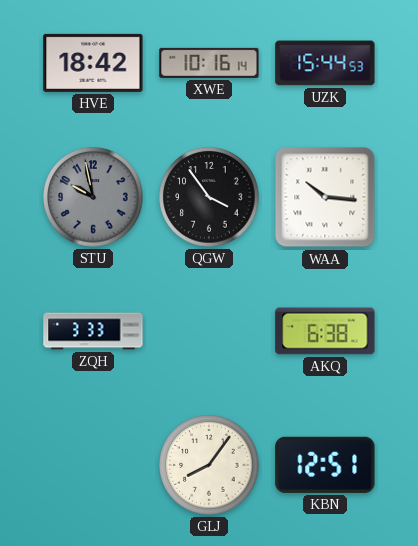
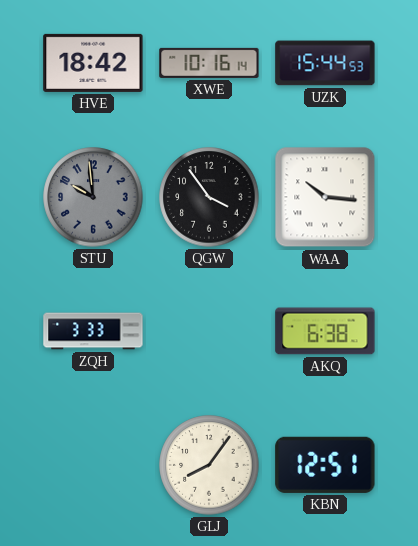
STU: 9:58 -> 9:59 (93, 197)
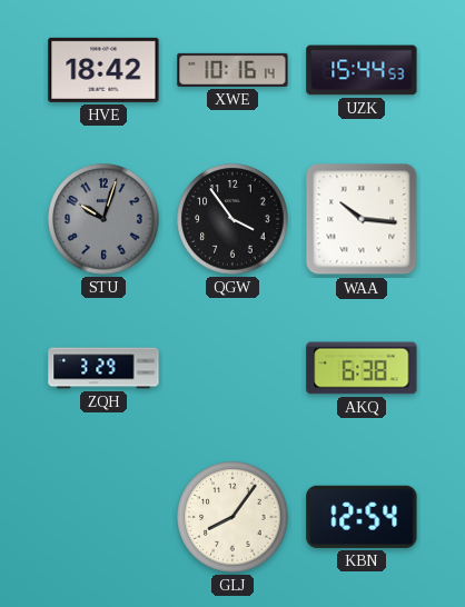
STU: 9:59 -> 10:03 (103, 219)
ZQH: 3:33 -> 3:29 (103, 368)
KBN: 12:51 -> 12:54 (362, 517)
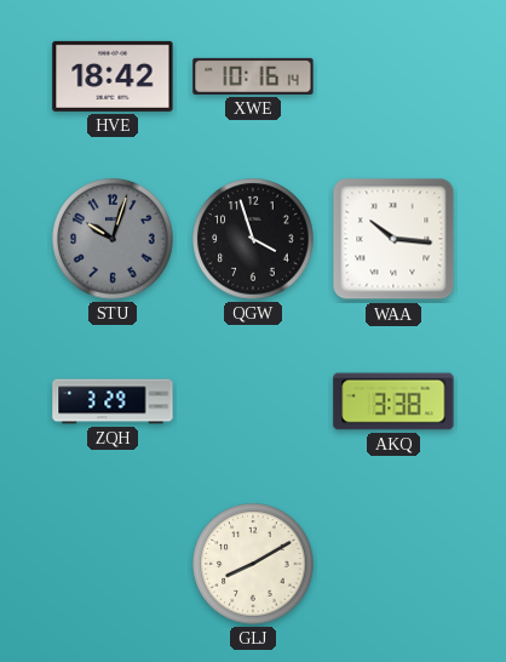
UZK: 15:44 -> none (362, 70)
QGW: 3:54 -> 3:57 (253, 239)
AKQ: 6:38 -> 3:38 (393, 401)
GLJ: 8:06 -> 8:10 (253, 564)
KBN: 12:54 -> none (362, 517)
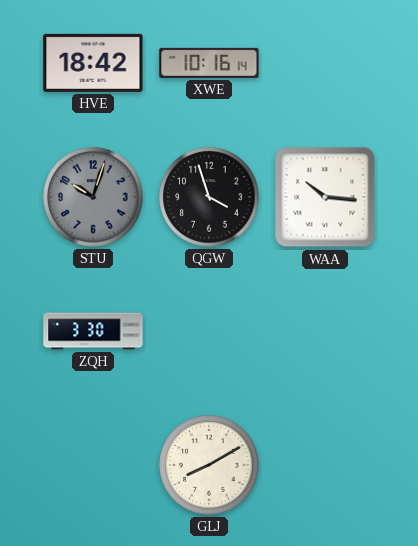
ZQH: 3:29 -> 3:30 (93, 331)
AKQ: 3:38 -> none (393, 401)
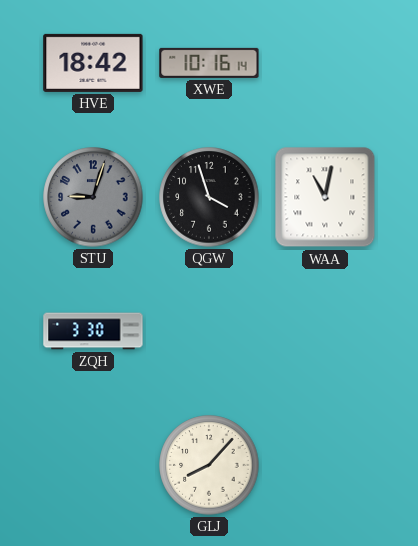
STU: 10:03 -> 9:03 (93, 197)
WAA: 10:16 -> 11:02 (325, 197)
GLJ: 8:10 -> 8:07 (209, 465)
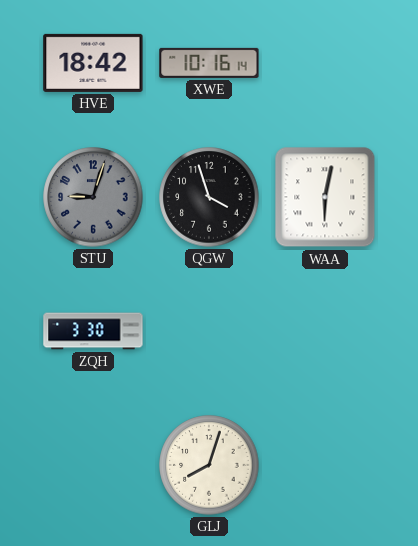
WAA: 11:02 -> 6:02 (325, 197)
GLJ: 8:07 -> 8:03 (209, 465)
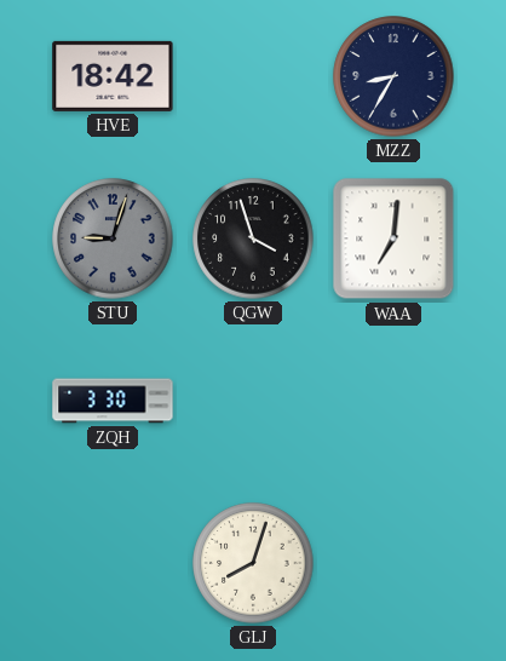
XWE: 10:16 -> none (209, 63)
MZZ: none -> 8:35 (393, 76)
WAA: 6:02 -> 7:01 (393, 238)
